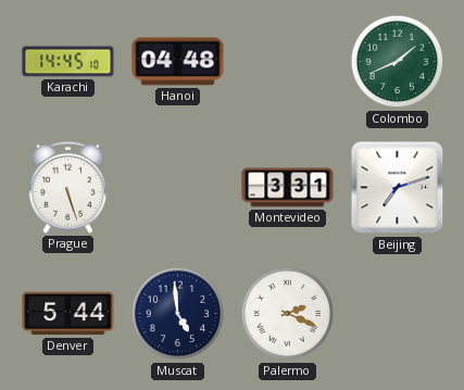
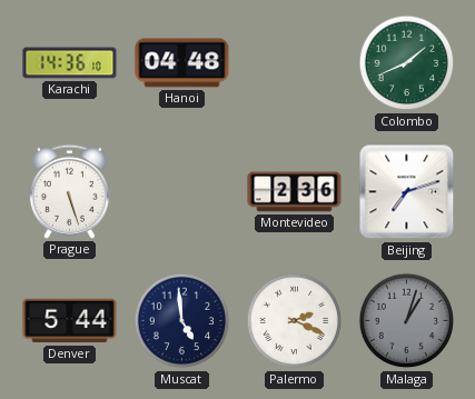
Karachi: 14:45 -> 14:36 (70, 63)
Montevideo: 3:31 -> 2:36 (295, 192)
Malaga: none -> 1:03 (407, 321)
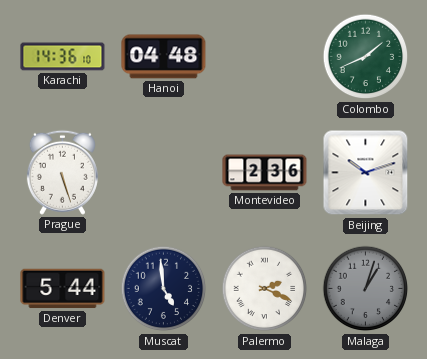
Beijing: 7:12 -> 10:12 (366, 173)
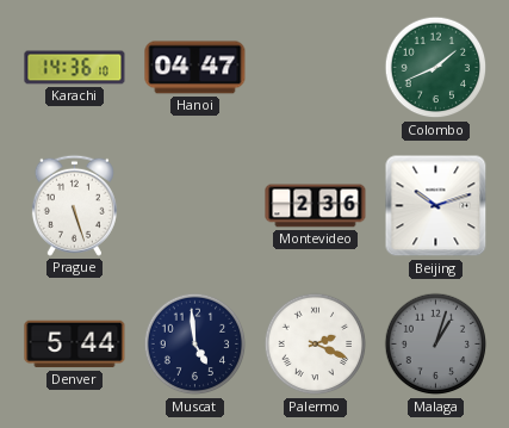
Hanoi: 04:48 -> 04:47 (195, 68)
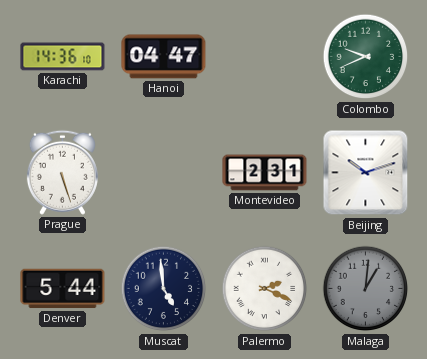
Colombo: 1:41 -> 9:41 (366, 57)
Montevideo: 2:36 -> 2:31 (265, 173)
Malaga: 1:03 -> 1:01 (366, 289)
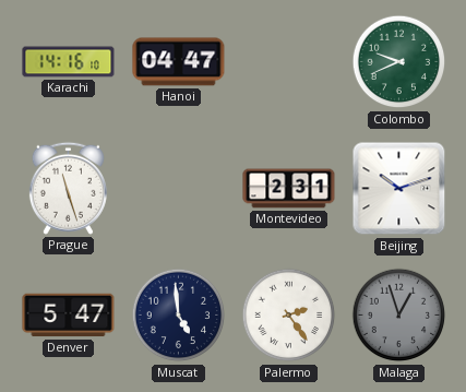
Karachi: 14:36 -> 14:16 (69, 62)
Prague: 5:27 -> 11:27 (68, 188)
Denver: 5:44 -> 5:47 (69, 316)
Palermo: 2:19 -> 2:24 (289, 316)
Malaga: 1:01 -> 12:57 (399, 316)
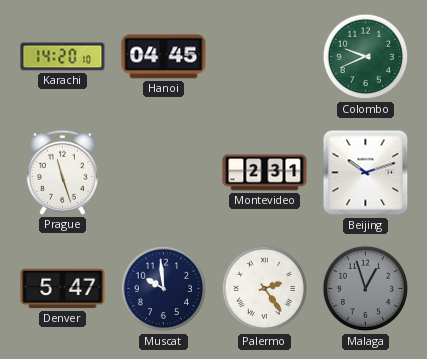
Karachi: 14:16 -> 14:20 (63, 57)
Hanoi: 04:47 -> 04:45 (164, 57)
Muscat: 4:59 -> 9:59 (164, 289)
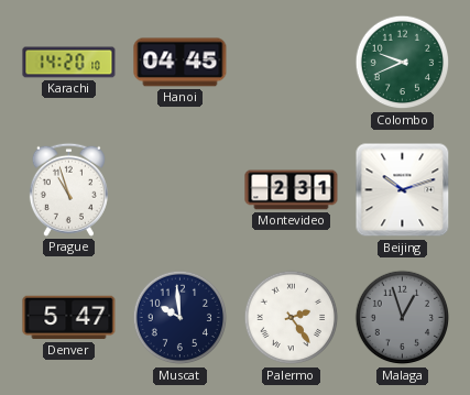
Prague: 11:27 -> 10:57 (68, 189)
